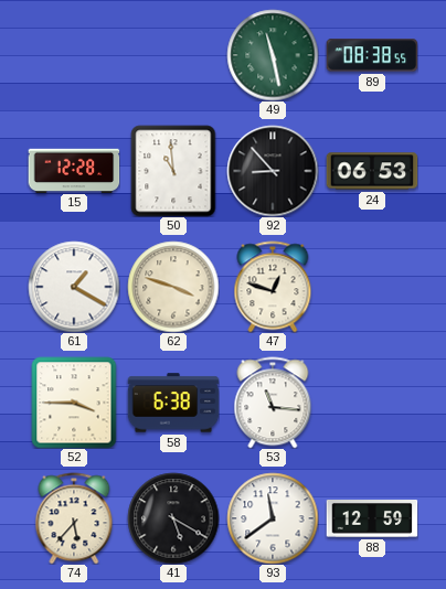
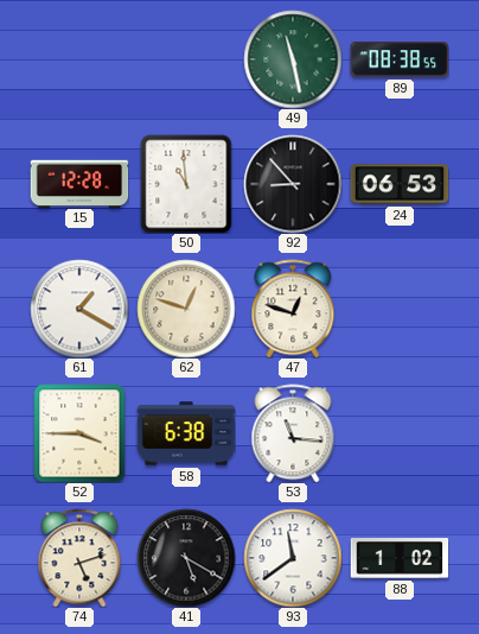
62: 3:48 -> 12:48 (186, 309)
74: 5:37 -> 5:12 (79, 558)
88: 12:59 -> 1:02 (400, 559)
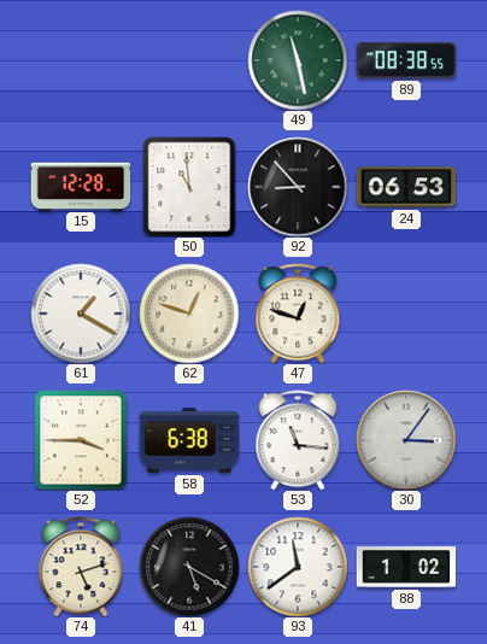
30: none -> 3:06 (406, 440)
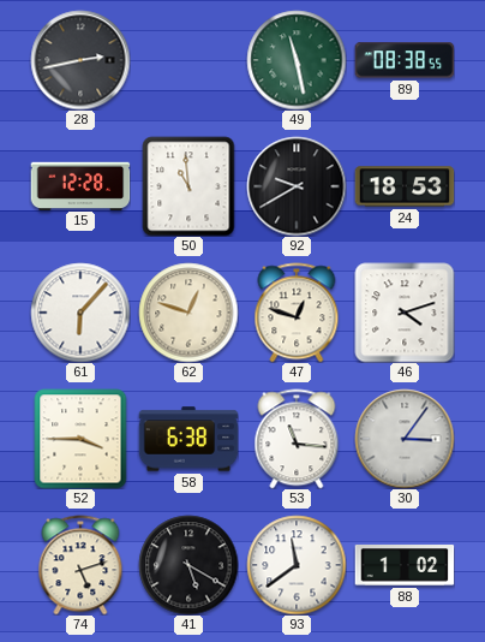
28: none -> 2:43 (80, 60)
92: 8:53 -> 9:40 (297, 186)
24: 06:53 -> 18:53 (405, 186)
61: 1:20 -> 6:07 (80, 313)
46: none -> 4:12 (405, 313)
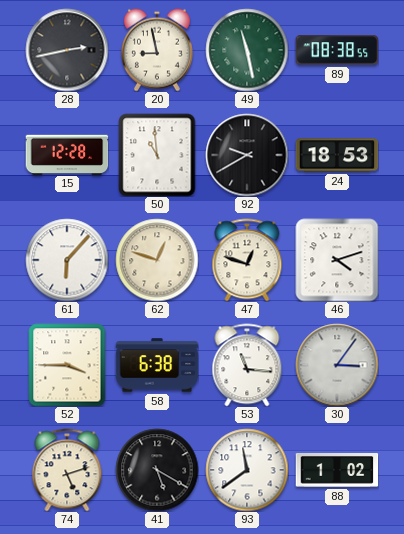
20: none -> 8:58 (157, 50)
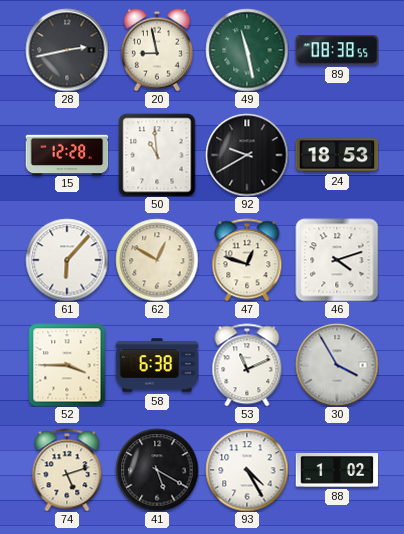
62: 12:48 -> 12:50 (157, 260)
53: 11:16 -> 11:11 (247, 365)
30: 3:06 -> 3:55 (337, 365)
93: 11:39 -> 4:25 (247, 470)
